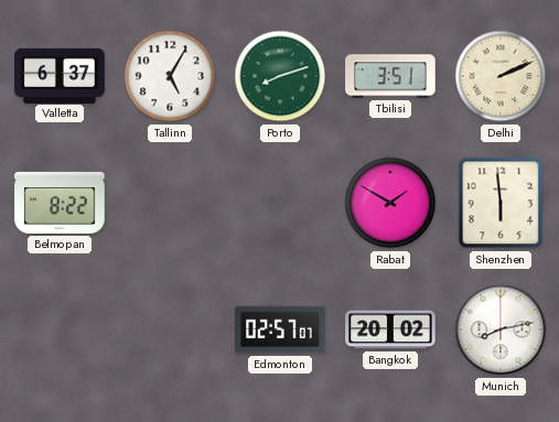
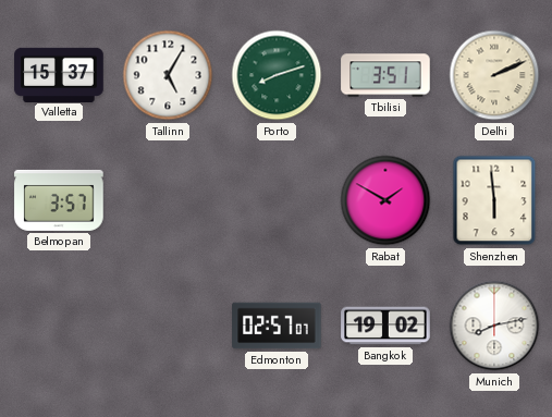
Valletta: 6:37 -> 15:37 (59, 74)
Belmopan: 8:22 -> 3:57 (59, 200)
Bangkok: 20:02 -> 19:02 (385, 326)
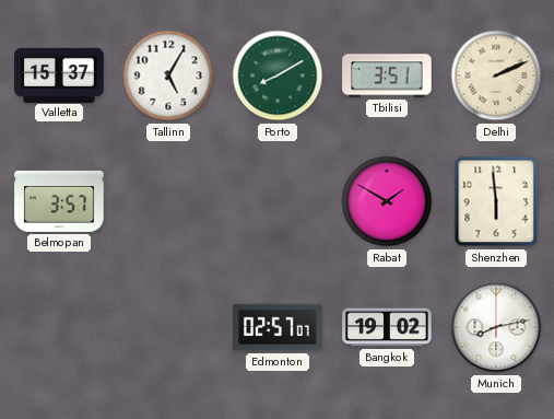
Porto: 8:12 -> 8:10 (278, 75)
